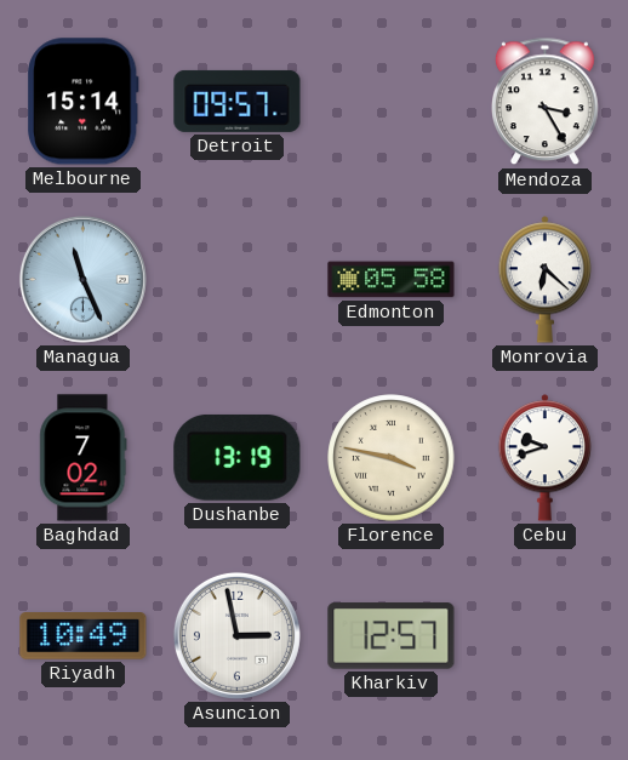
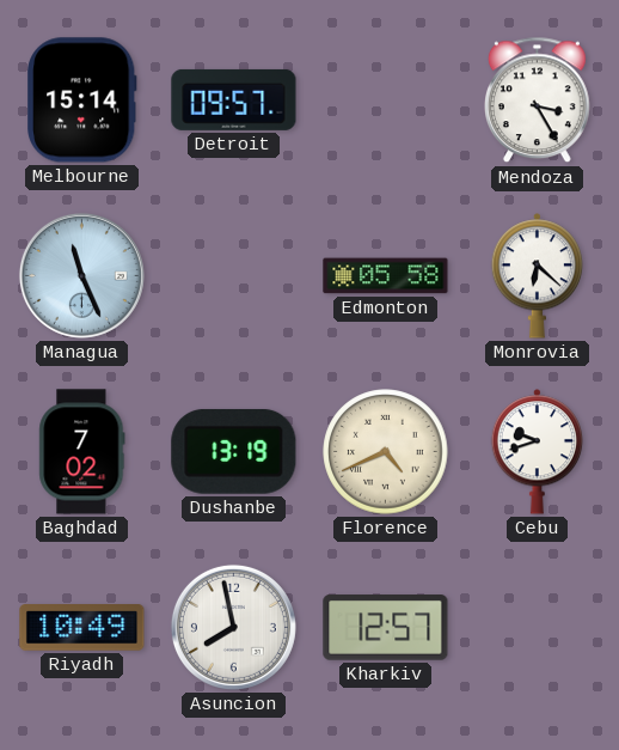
Florence: 3:47 -> 4:41 (386, 452)
Asuncion: 2:58 -> 7:58 (233, 627)
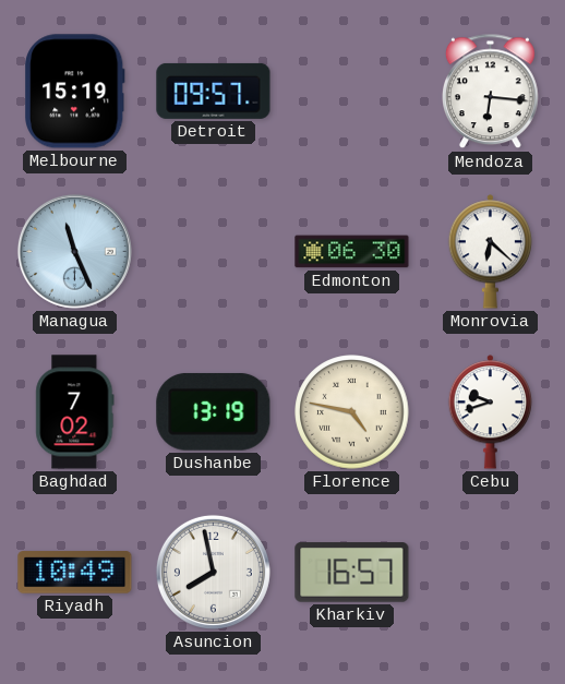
Melbourne: 15:14 -> 15:19 (75, 92)
Mendoza: 3:25 -> 6:16 (491, 92)
Edmonton: 05:58 -> 06:30 (352, 252)
Florence: 4:41 -> 4:47 (352, 412)
Kharkiv: 12:57 -> 16:57 (352, 573)
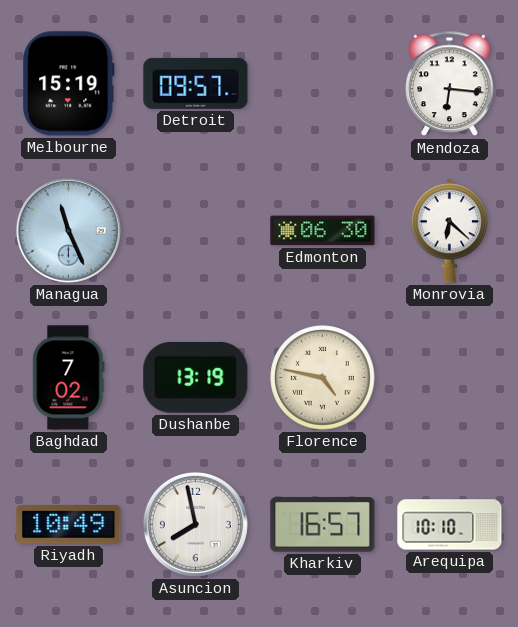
Cebu: 9:42 -> none (491, 412)
Arequipa: none -> 10:10 (450, 525)
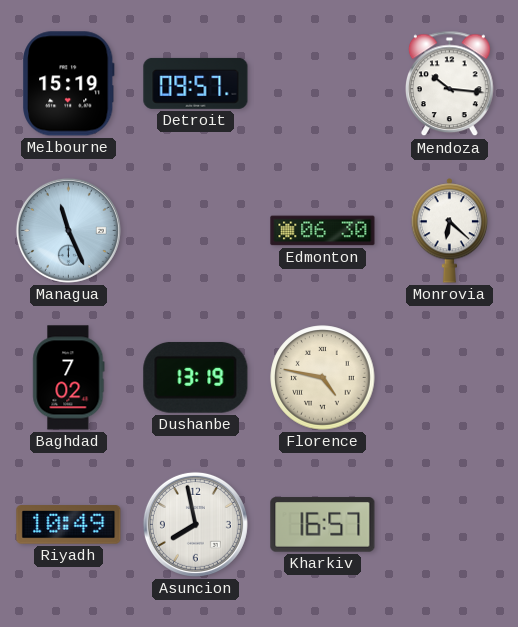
Mendoza: 6:16 -> 10:16 (450, 84)
Arequipa: 10:10 -> none (450, 525)
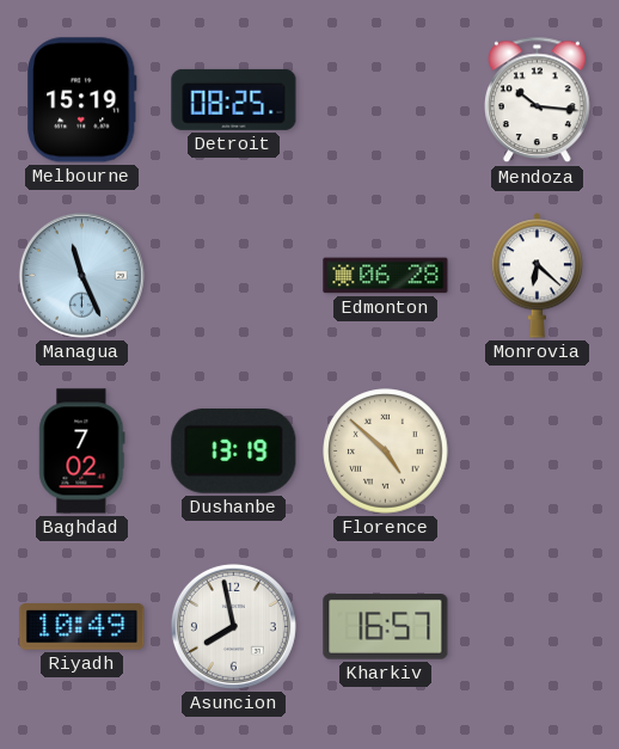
Detroit: 09:57 -> 08:25 (234, 99)
Edmonton: 06:30 -> 06:28 (386, 276)
Florence: 4:47 -> 4:52 (386, 452)
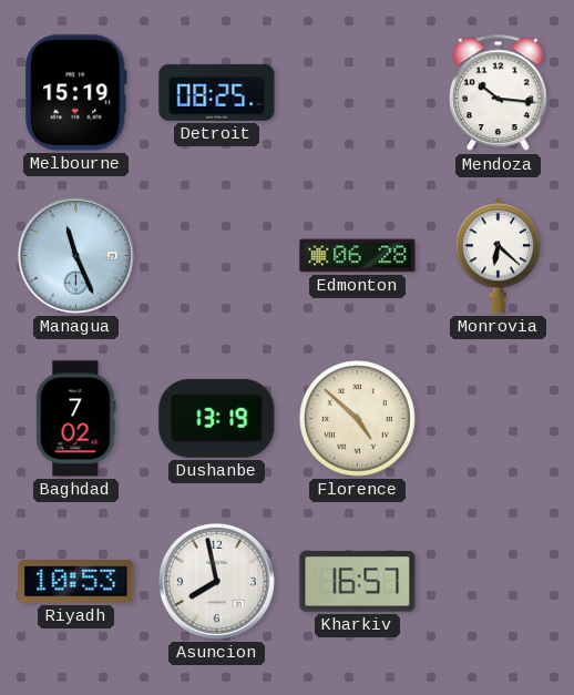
Riyadh: 10:49 -> 10:53 (76, 582)
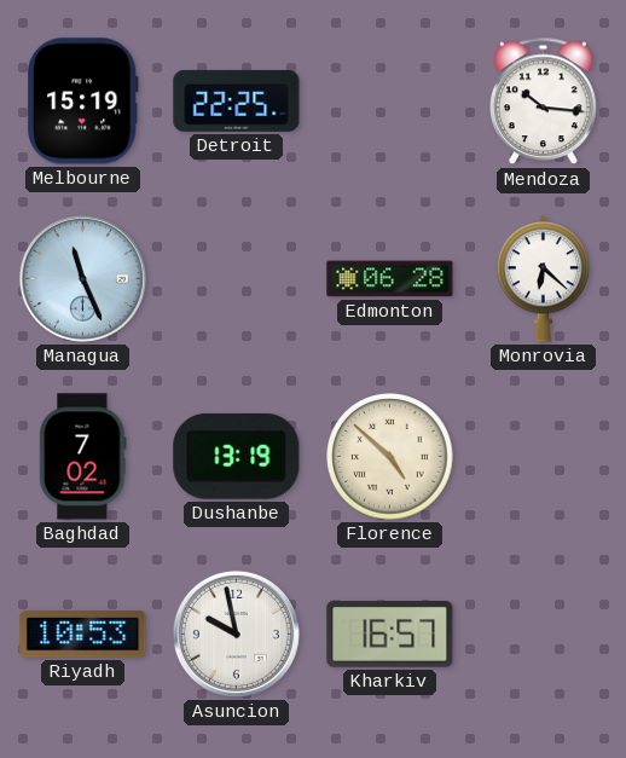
Detroit: 08:25 -> 22:25 (237, 100)
Asuncion: 7:58 -> 9:58 (236, 633)
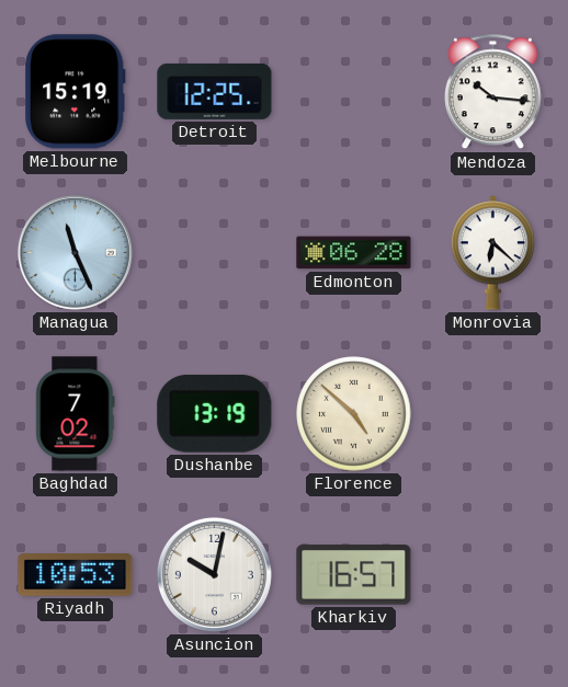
Detroit: 22:25 -> 12:25 (215, 91)
Asuncion: 9:58 -> 10:02 (214, 574)
